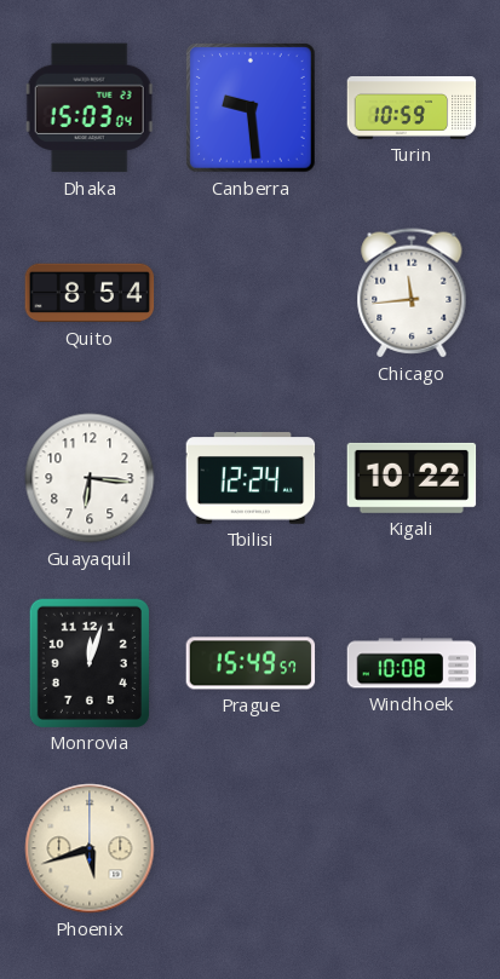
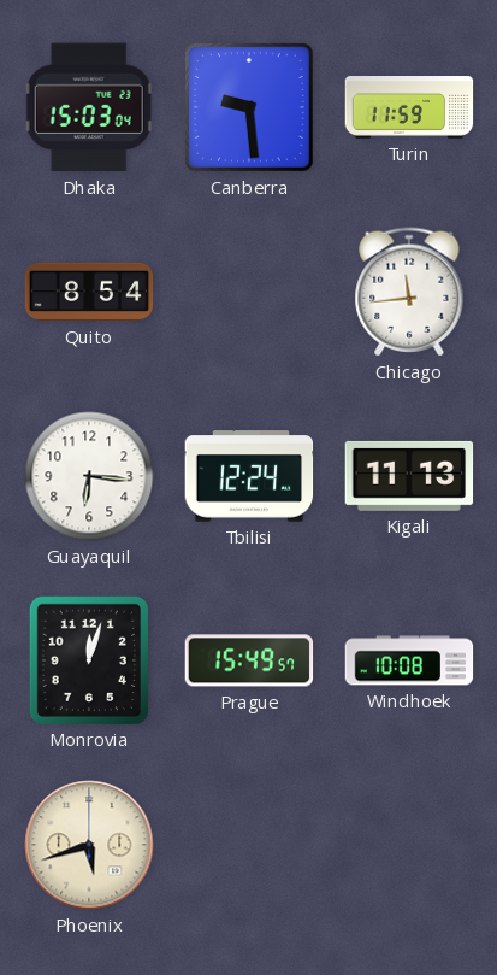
Turin: 10:59 -> 11:59 (409, 108)
Kigali: 10:22 -> 11:13 (409, 476)
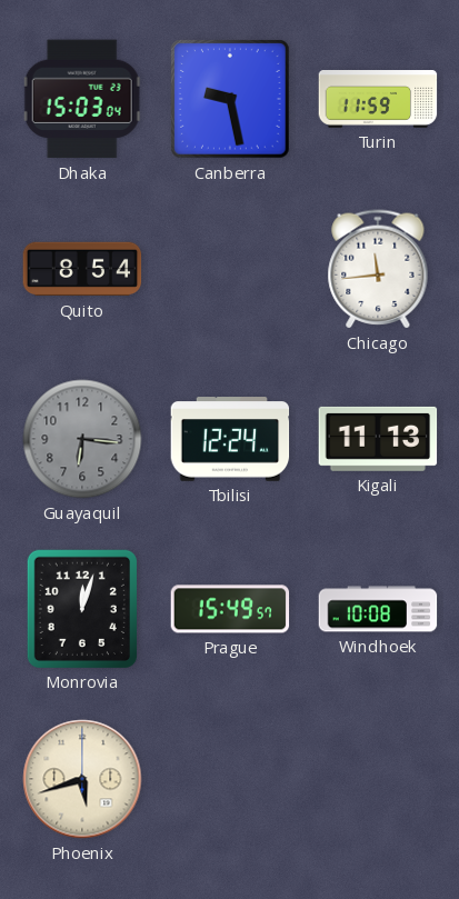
Canberra: 9:29 -> 9:28 (231, 100)
Guayaquil dial: white -> grey (82, 439)
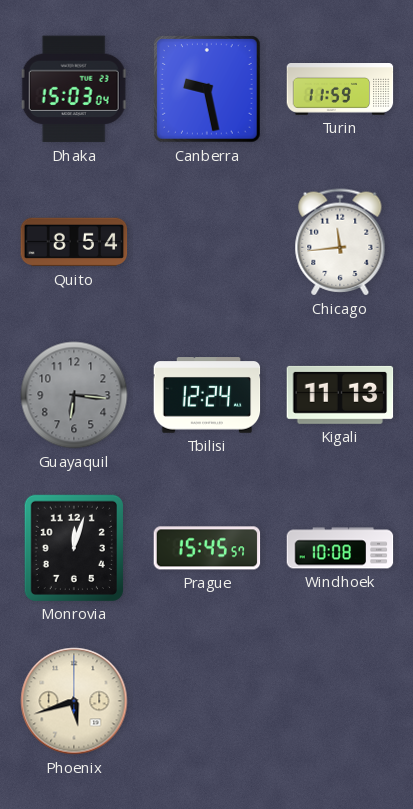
Prague: 15:49 -> 15:45 (207, 548)
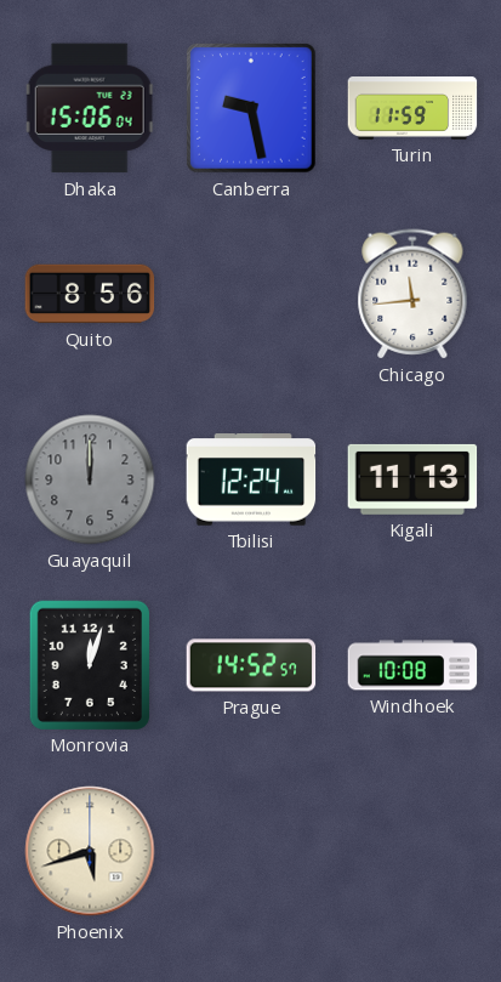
Dhaka: 15:03 -> 15:06 (90, 108)
Quito: 8:54 -> 8:56 (90, 294)
Guayaquil: 6:16 -> 12:00 (90, 479)
Prague: 15:45 -> 14:52 (251, 665)
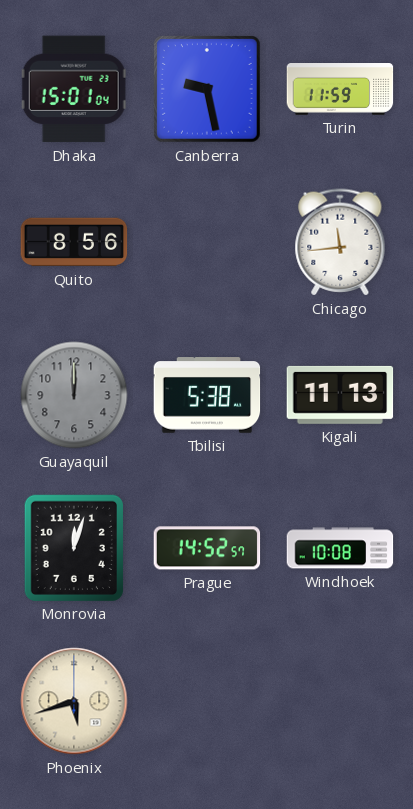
Dhaka: 15:06 -> 15:01 (74, 89)
Tbilisi: 12:24 -> 5:38 (207, 395)
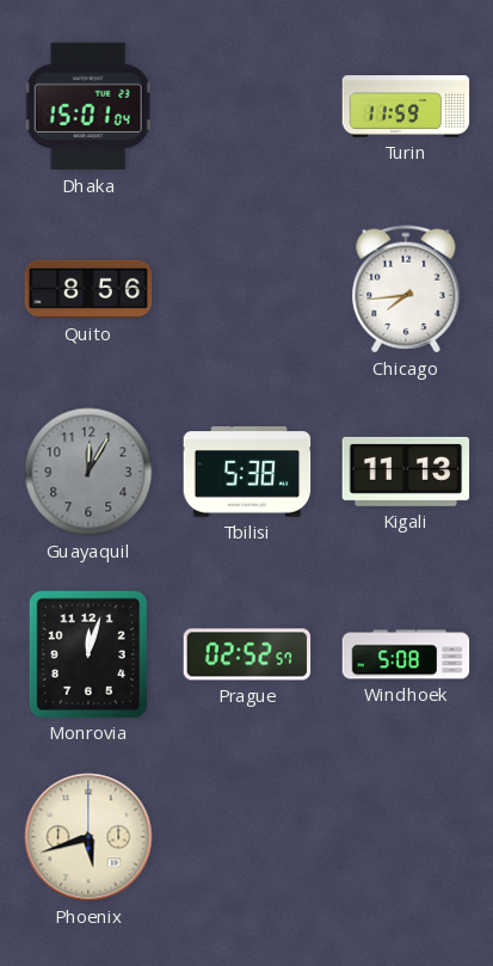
Canberra: 9:28 -> none (208, 90)
Chicago: 11:44 -> 7:44 (406, 289)
Guayaquil: 12:00 -> 12:05 (88, 472)
Prague: 14:52 -> 02:52 (247, 654)
Windhoek: 10:08 -> 5:08 (406, 654)
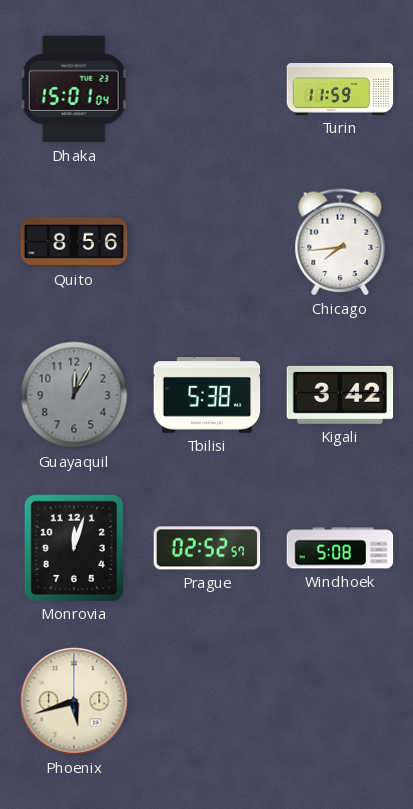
Kigali: 11:13 -> 3:42 (340, 395)
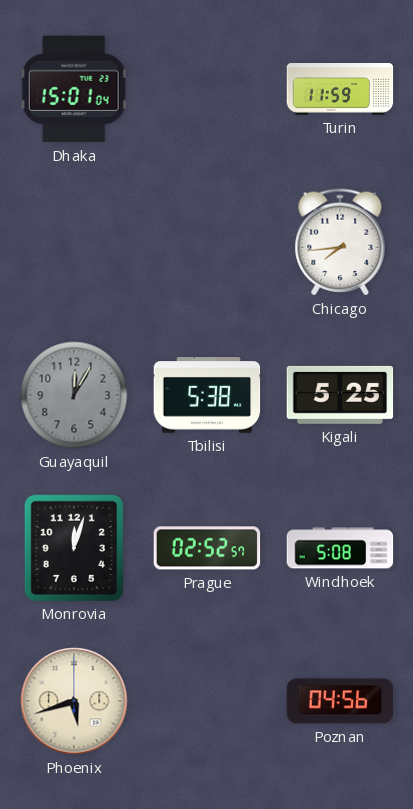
Quito: 8:56 -> none (74, 242)
Kigali: 3:42 -> 5:25 (340, 395)
Poznan: none -> 04:56 (340, 701)
